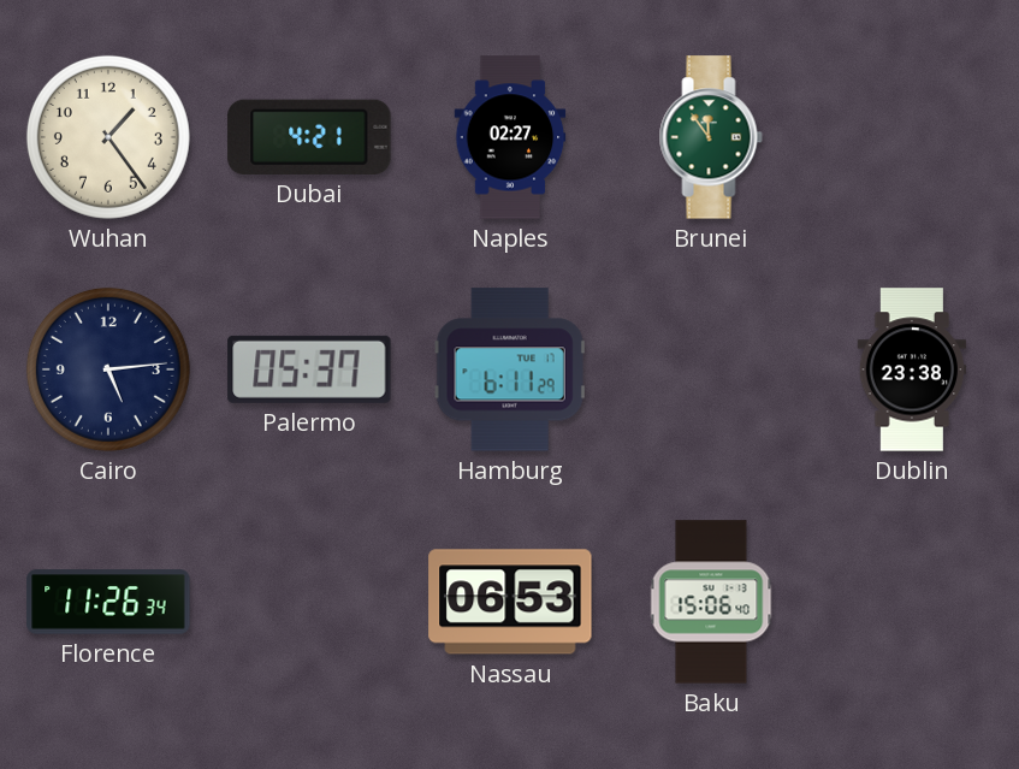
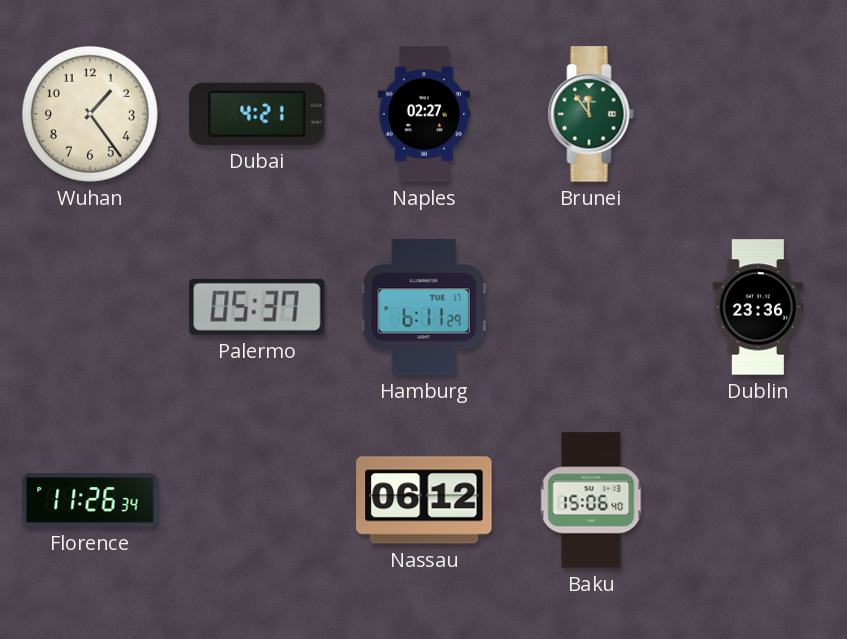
Cairo: 5:14 -> none (108, 369)
Dublin: 23:38 -> 23:36 (758, 307)
Nassau: 06:53 -> 06:12 (424, 500)
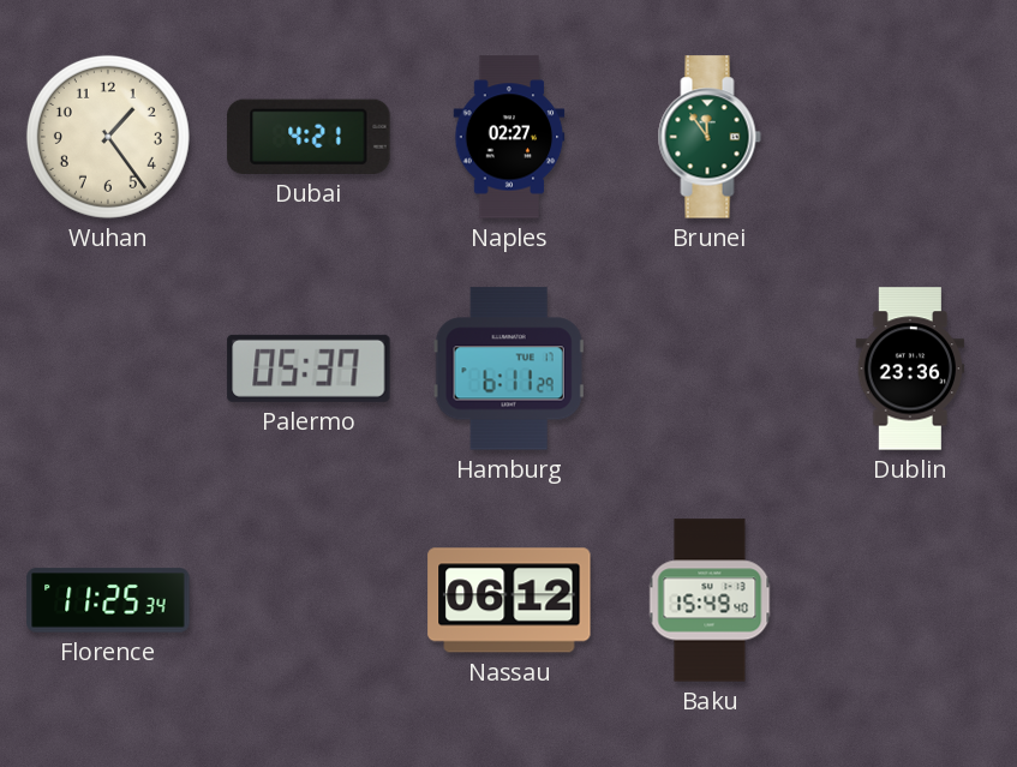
Florence: 11:26 -> 11:25 (108, 600)
Baku: 15:06 -> 15:49 (710, 600)
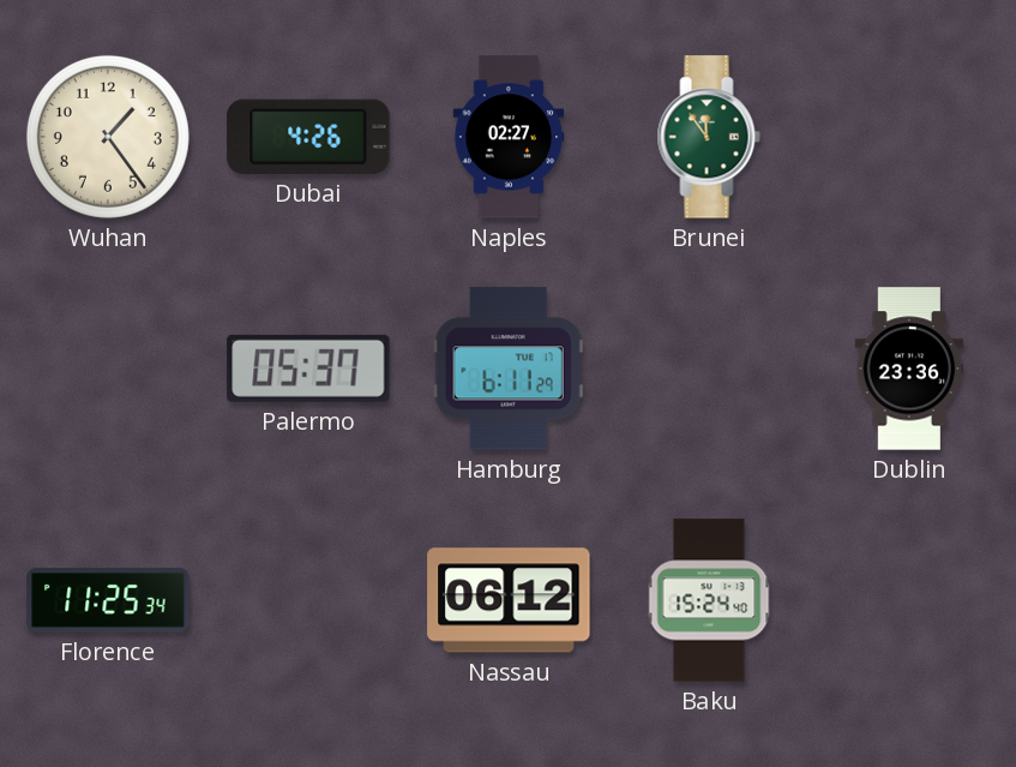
Dubai: 4:21 -> 4:26 (308, 137)
Baku: 15:49 -> 15:24 (709, 600)
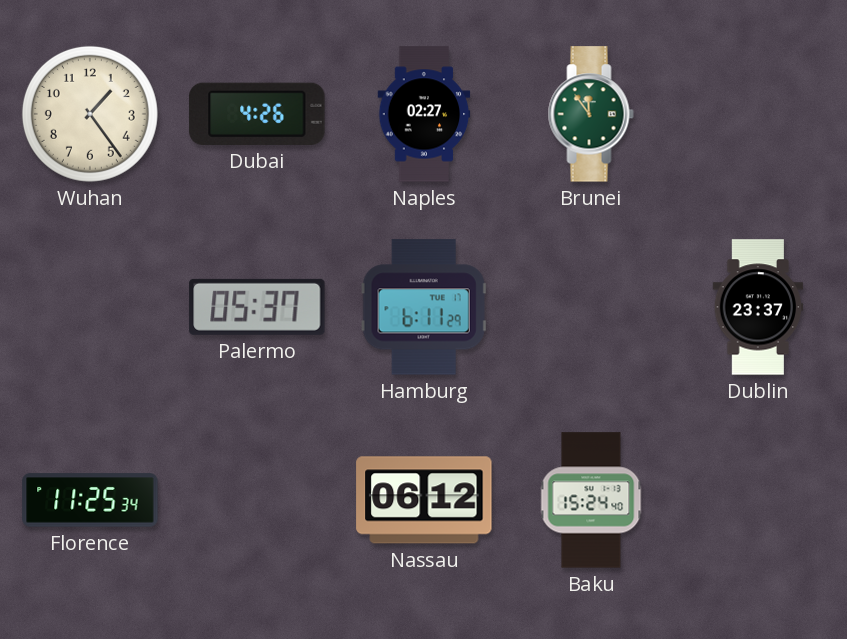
Dublin: 23:36 -> 23:37 (758, 307)
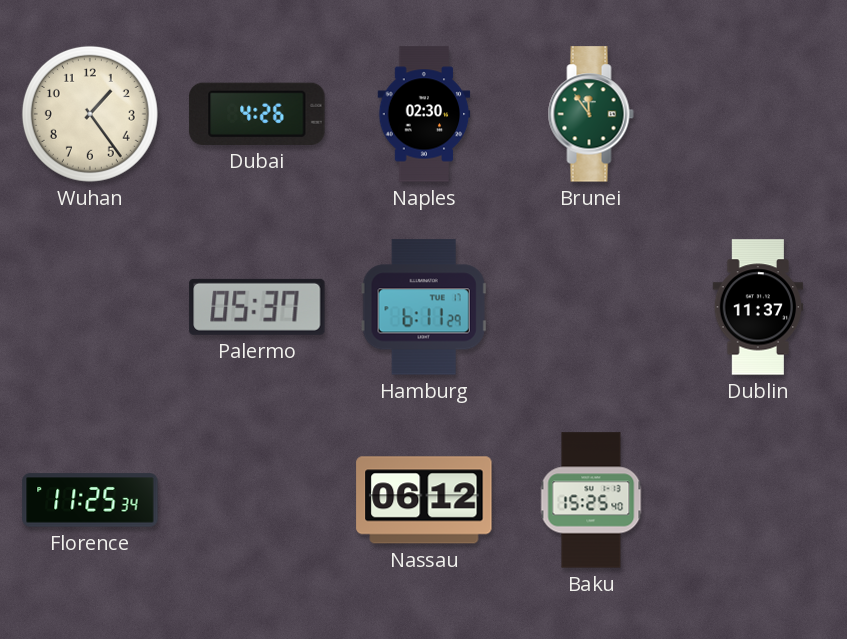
Naples: 02:27 -> 02:30 (424, 114)
Dublin: 23:37 -> 11:37 (758, 307)
Baku: 15:24 -> 15:25 (591, 500)
